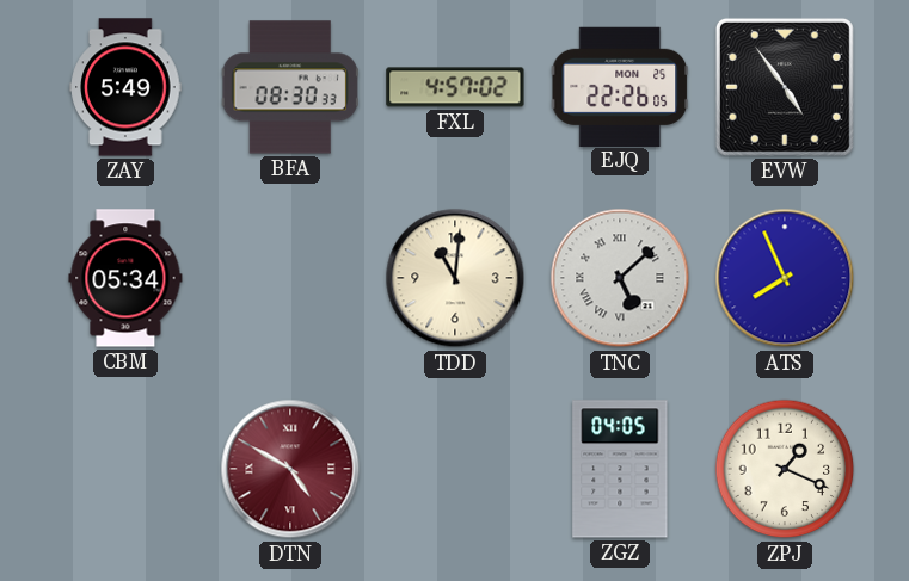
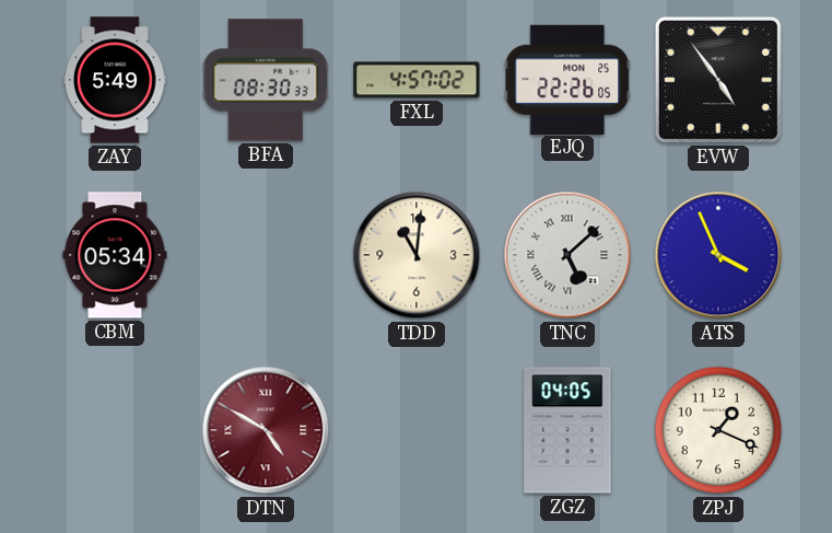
ATS: 7:56 -> 3:56 (718, 255)
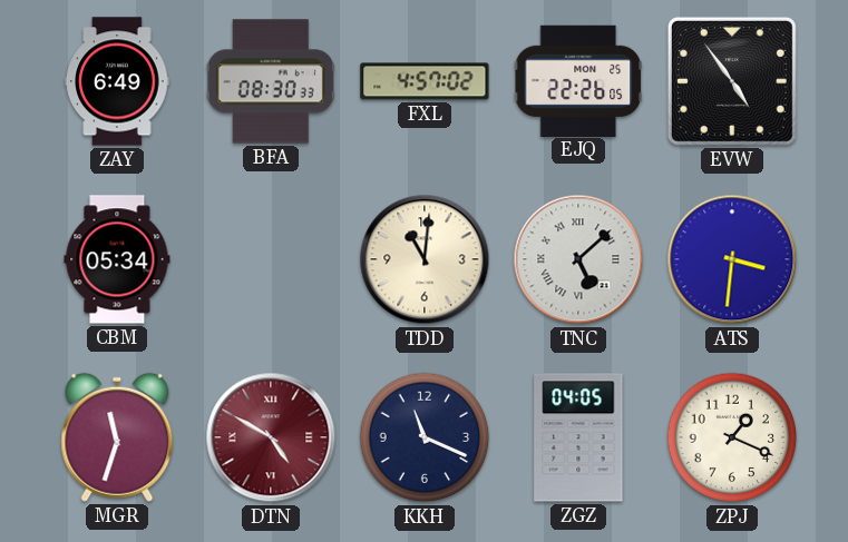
ZAY: 5:49 -> 6:49 (117, 81)
ATS: 3:56 -> 3:31 (732, 259)
MGR: none -> 11:33 (117, 437)
KKH: none -> 11:19 (425, 437)
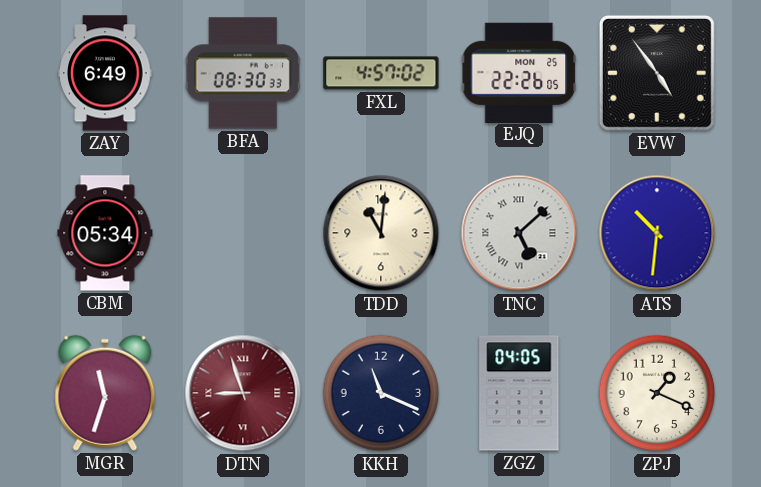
ATS: 3:31 -> 10:31 (657, 233)
DTN: 4:50 -> 8:57 (243, 393)
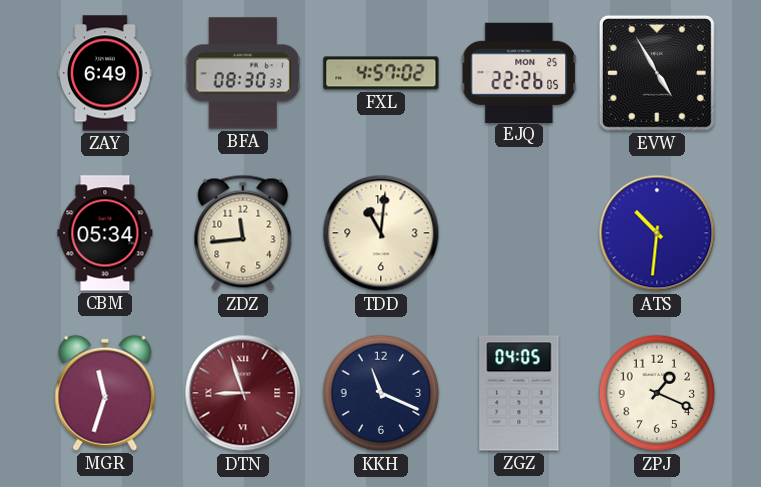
EVW: 4:54 -> 4:55 (657, 73)
ZDZ: none -> 11:44 (243, 233)
TNC: 5:08 -> none (519, 233)
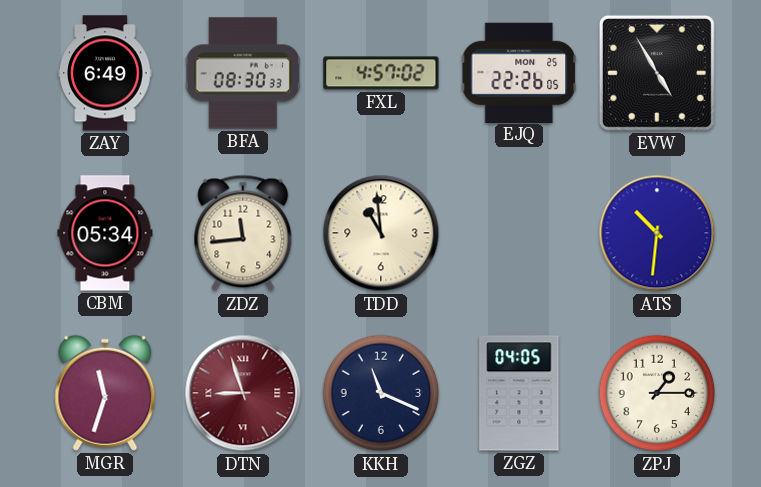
TDD: 11:01 -> 10:59 (381, 233)
ZPJ: 1:19 -> 1:15 (657, 393)
